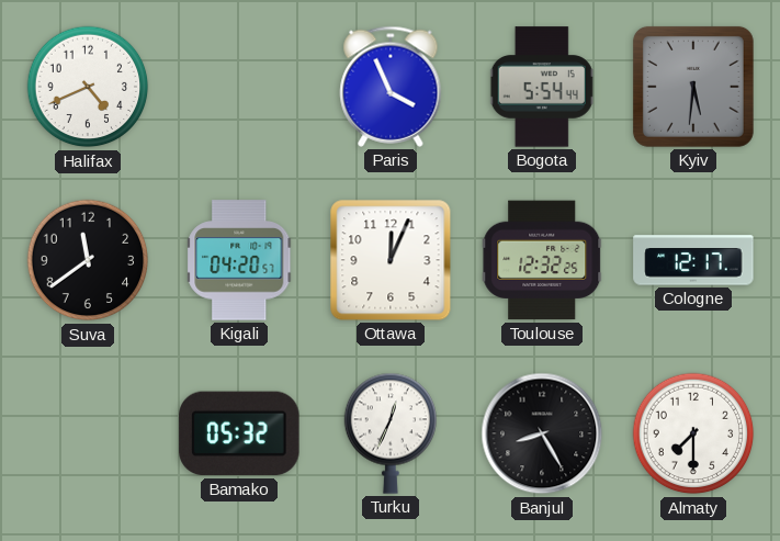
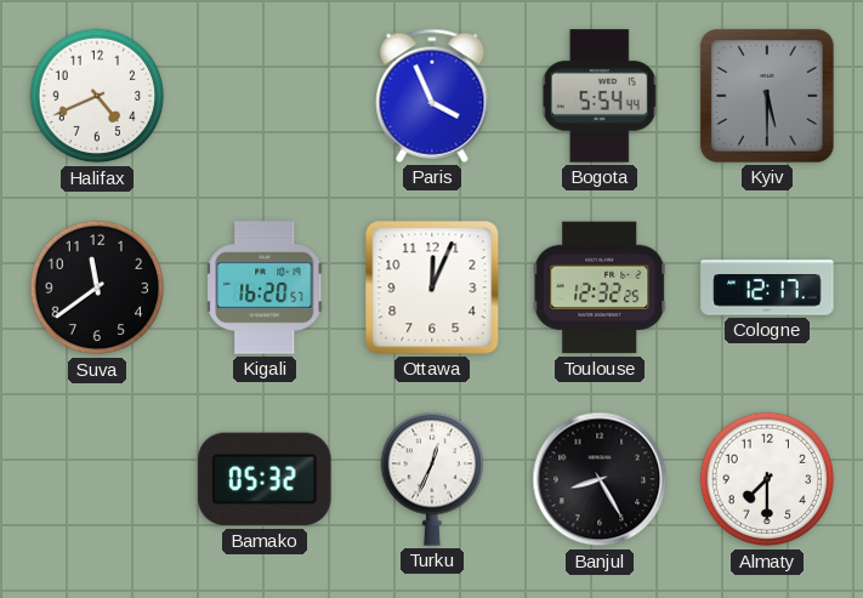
Kyiv: 5:31 -> 5:30 (767, 96)
Kigali: 04:20 -> 16:20 (266, 287)
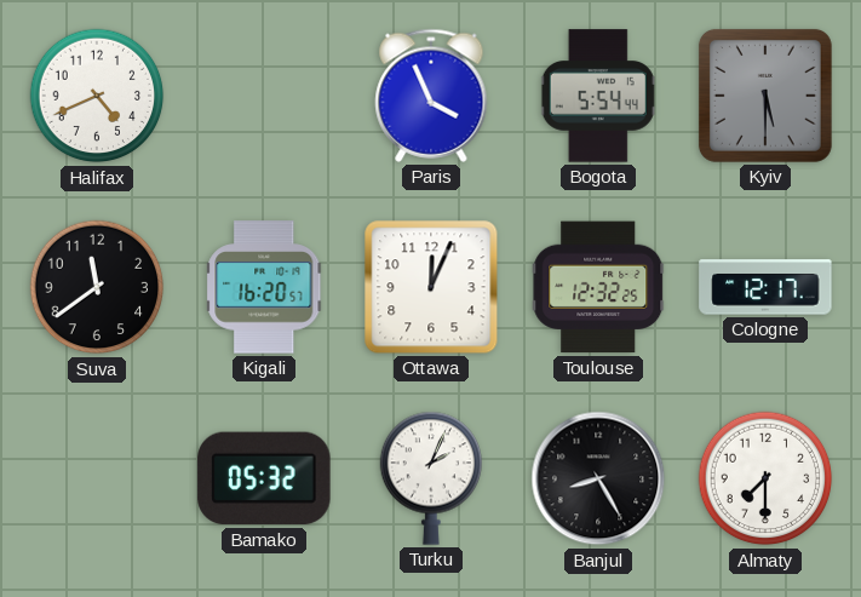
Turku: 12:34 -> 2:04 (430, 478)
